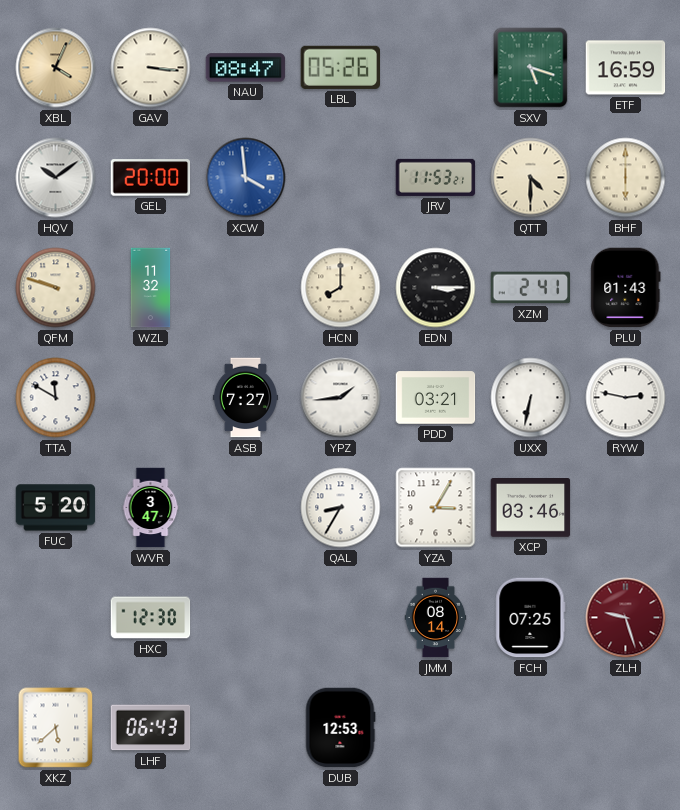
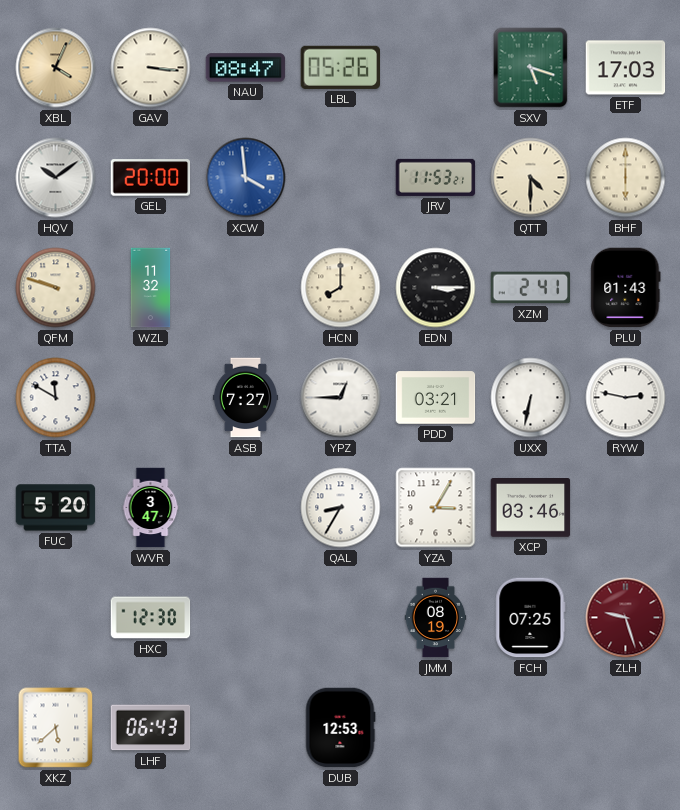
ETF: 16:59 -> 17:03 (626, 68)
YPZ: 1:44 -> 12:45 (341, 398)
JMM: 08:14 -> 08:19 (436, 618)
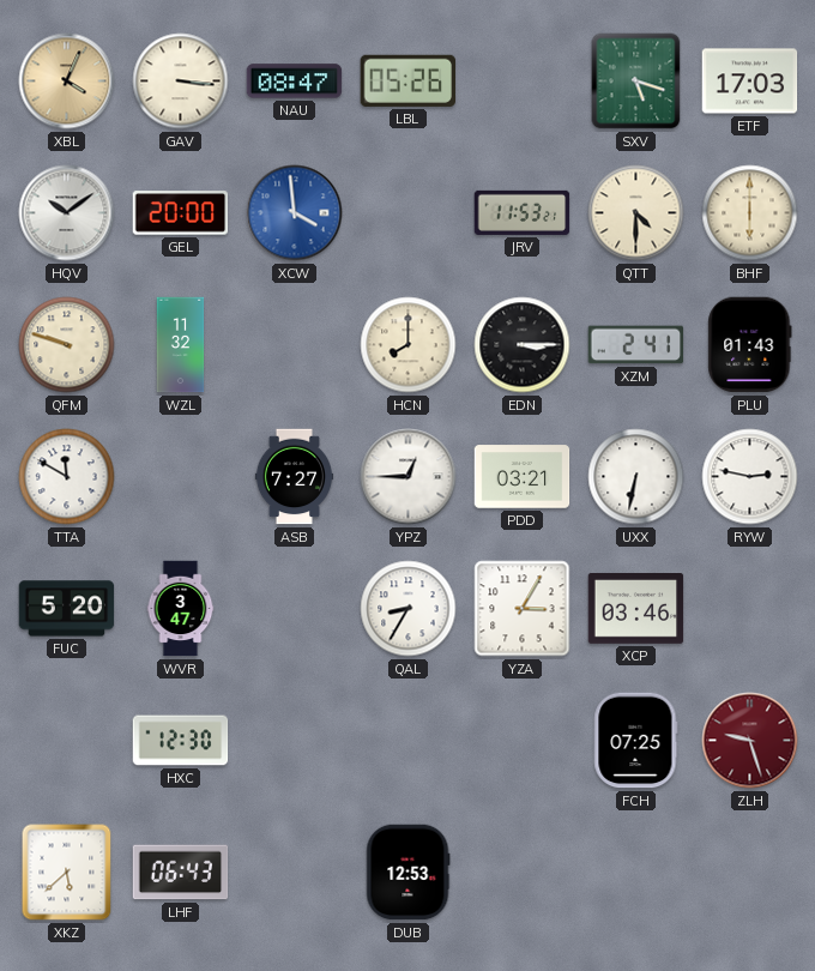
JMM: 08:19 -> none (436, 618)
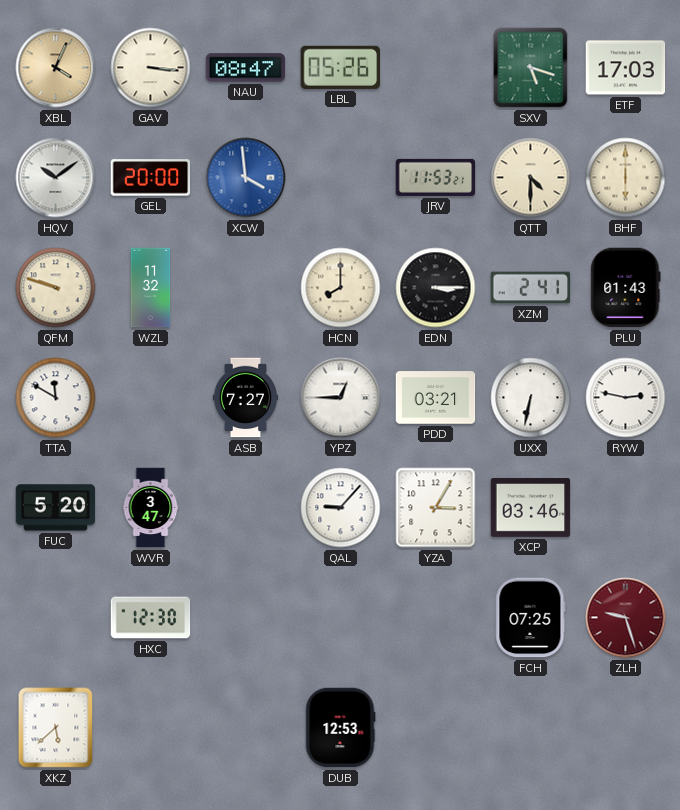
QAL: 8:35 -> 9:07 (341, 508)
LHF: 06:43 -> none (181, 873)
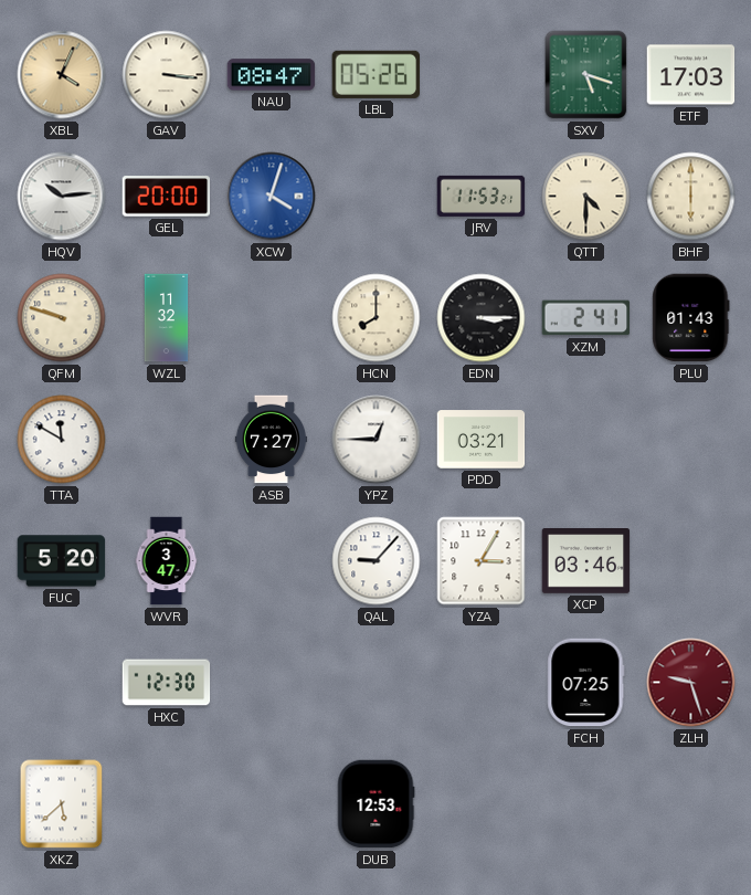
HQV: 10:09 -> 10:14 (62, 197)
XCW: 3:59 -> 4:03 (272, 197)
UXX: 6:32 -> none (531, 398)
RYW: 2:47 -> none (626, 398)
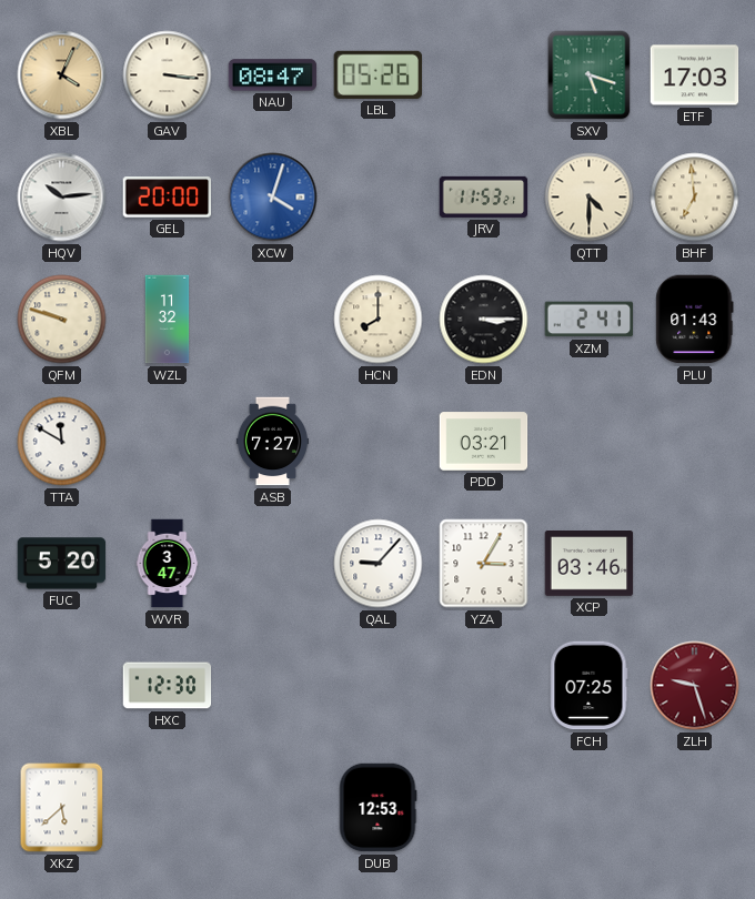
BHF: 6:00 -> 6:59 (695, 198)
YPZ: 12:45 -> none (377, 440)
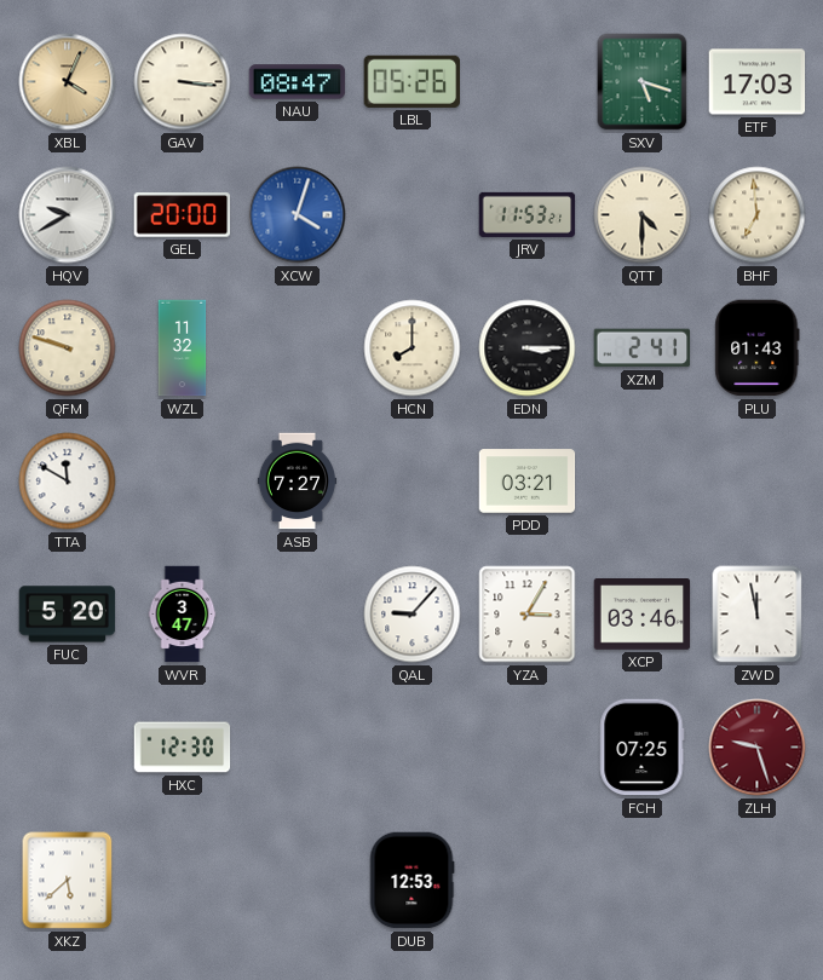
HQV: 10:14 -> 9:40 (68, 215)
ZWD: none -> 11:58 (758, 615)
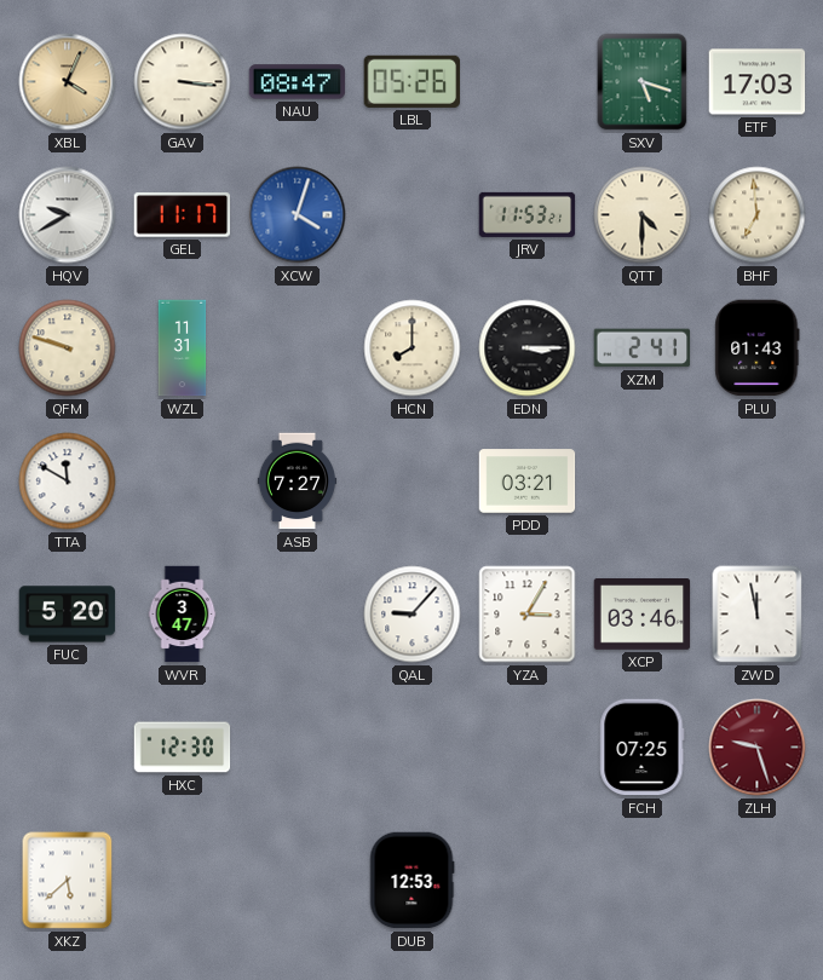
GEL: 20:00 -> 11:17 (183, 215)
WZL: 11:32 -> 11:31 (183, 348)
